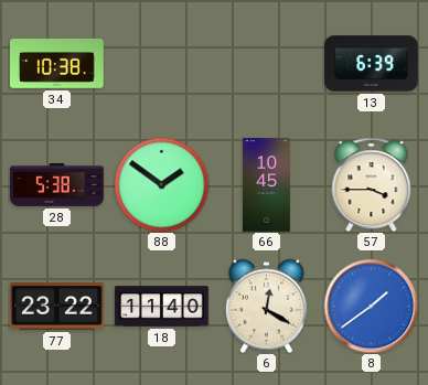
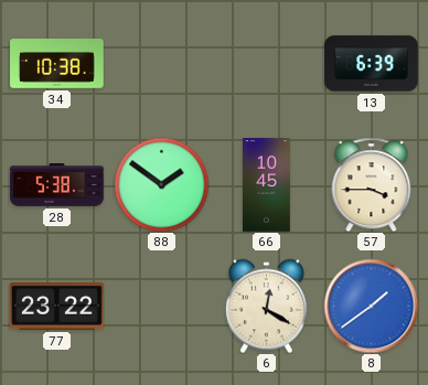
18: 11:40 -> none (162, 307)
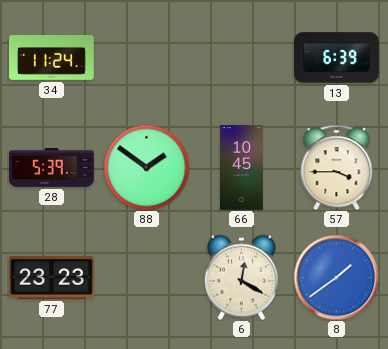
34: 10:38 -> 11:24 (52, 58)
28: 5:38 -> 5:39 (52, 168)
77: 23:22 -> 23:23 (52, 278)
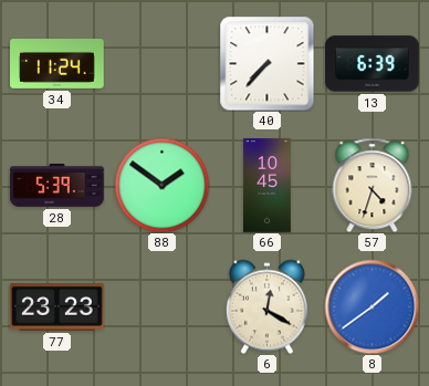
40: none -> 7:37 (266, 63)
57: 3:45 -> 4:33 (373, 185)
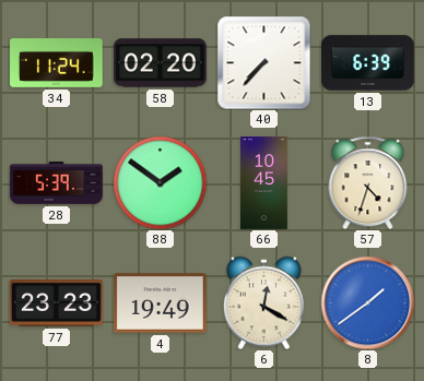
58: none -> 02:20 (161, 63)
4: none -> 19:49 (161, 303)
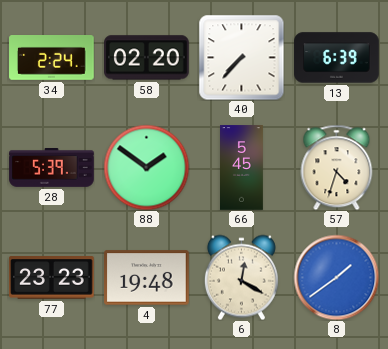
34: 11:24 -> 2:24 (52, 58)
66: 10:45 -> 5:45 (242, 168)
4: 19:49 -> 19:48 (147, 278)
